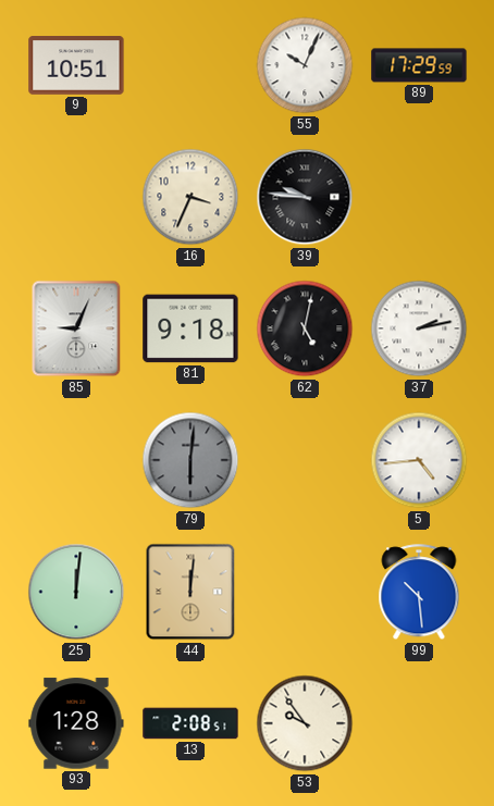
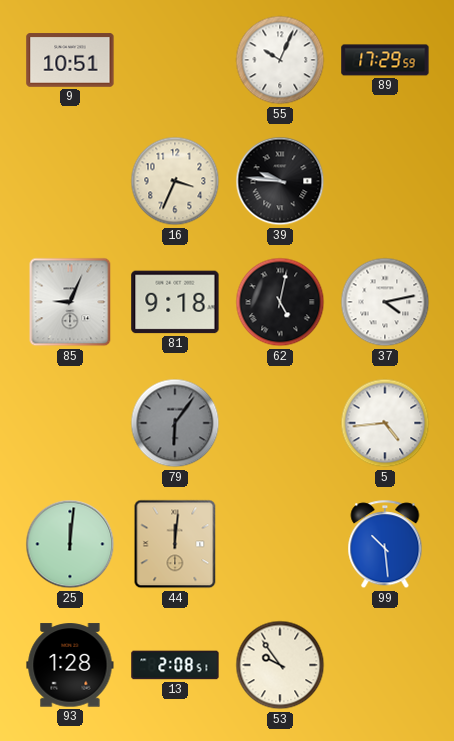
37: 2:13 -> 4:13 (385, 302)
79: 6:01 -> 6:06 (175, 423)
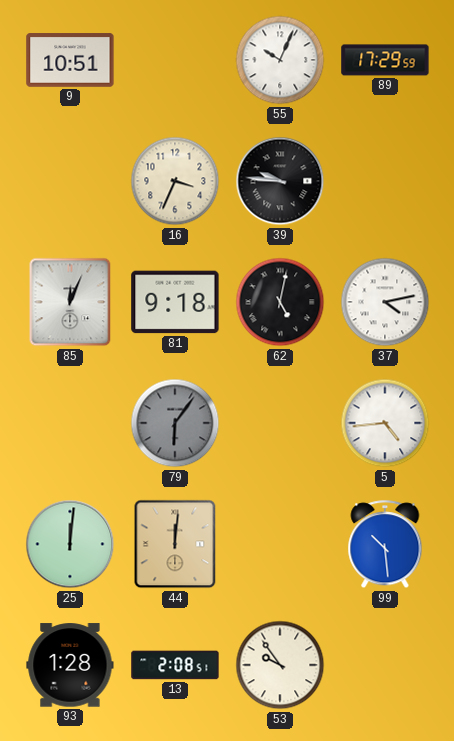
85: 9:04 -> 12:04 (70, 302)
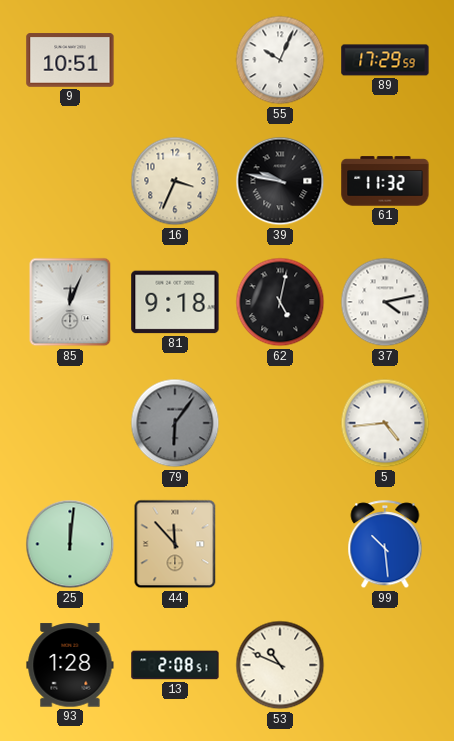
39: 9:46 -> 9:47 (280, 181)
61: none -> 11:32 (385, 181)
44: 12:01 -> 11:53 (175, 544)
53: 9:54 -> 10:49 (280, 665)
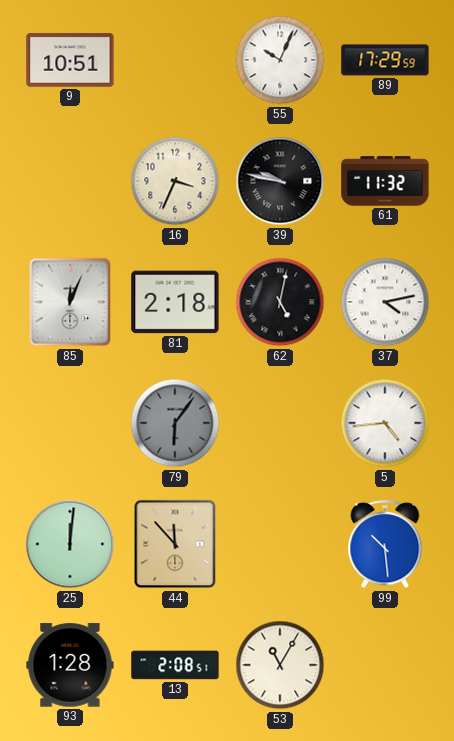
81: 9:18 -> 2:18 (175, 302)
53: 10:49 -> 11:05 (280, 665)
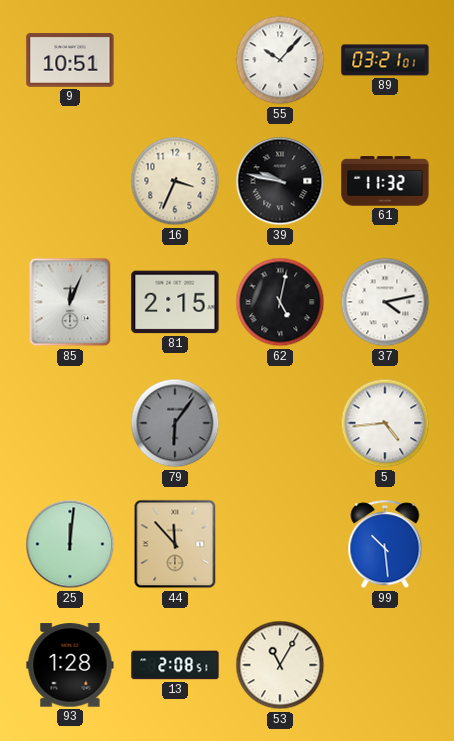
55: 10:04 -> 10:07 (280, 60)
89: 17:29 -> 03:21 (385, 60)
81: 2:18 -> 2:15 (175, 302)
